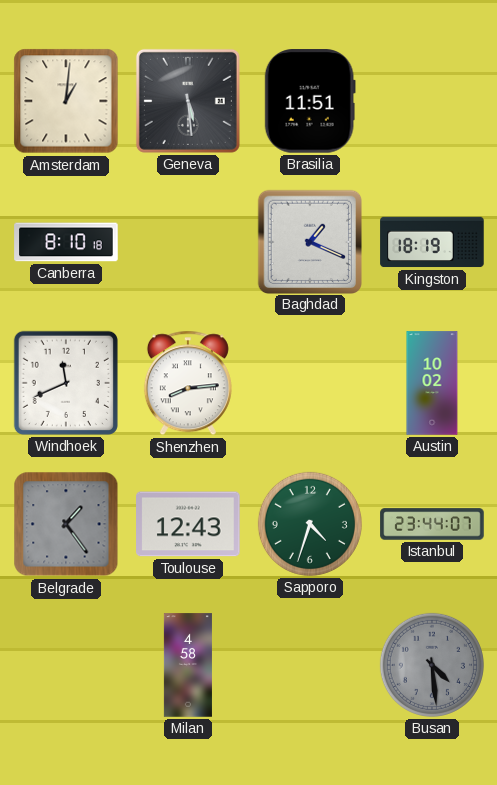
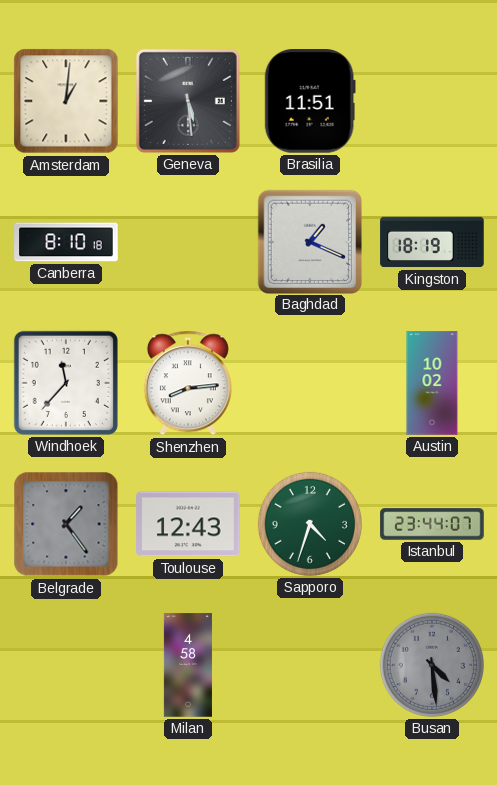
Windhoek: 11:41 -> 11:37 (66, 383)
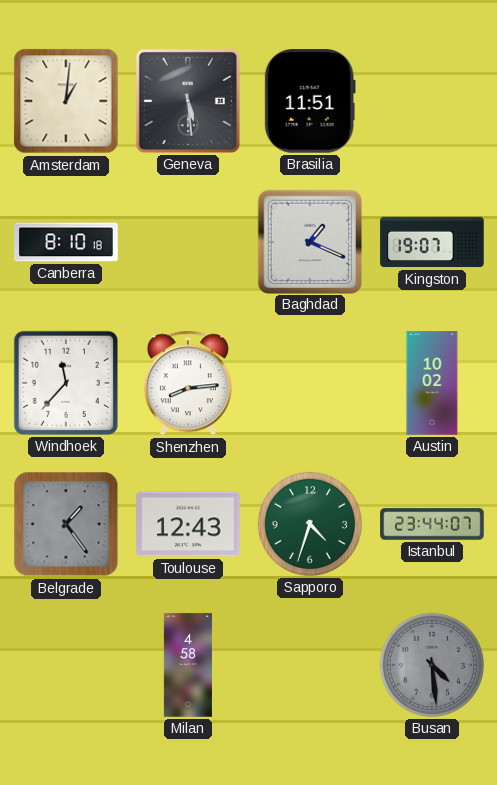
Kingston: 18:19 -> 19:07 (432, 242)
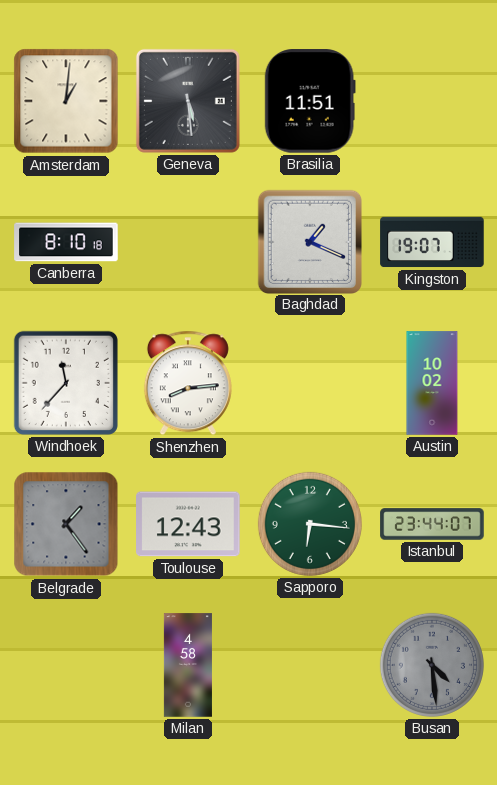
Sapporo: 4:33 -> 6:16 (310, 524)
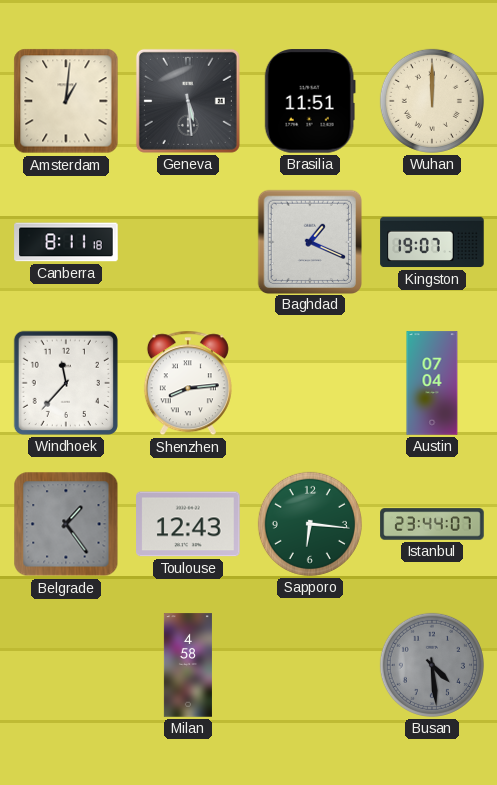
Wuhan: none -> 12:00 (432, 101)
Canberra: 8:10 -> 8:11 (66, 242)
Austin: 10:02 -> 07:04 (432, 383)
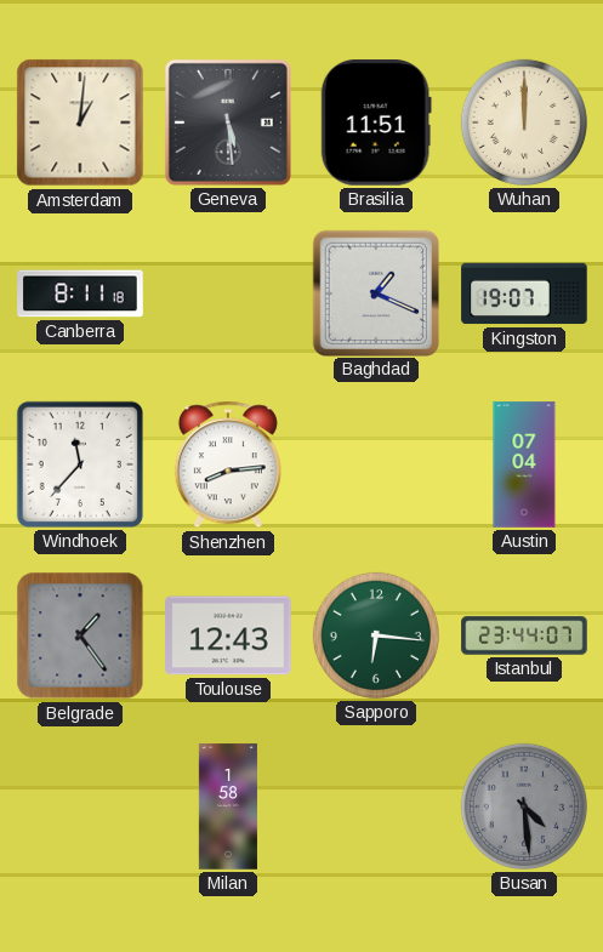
Milan: 4:58 -> 1:58 (228, 806)
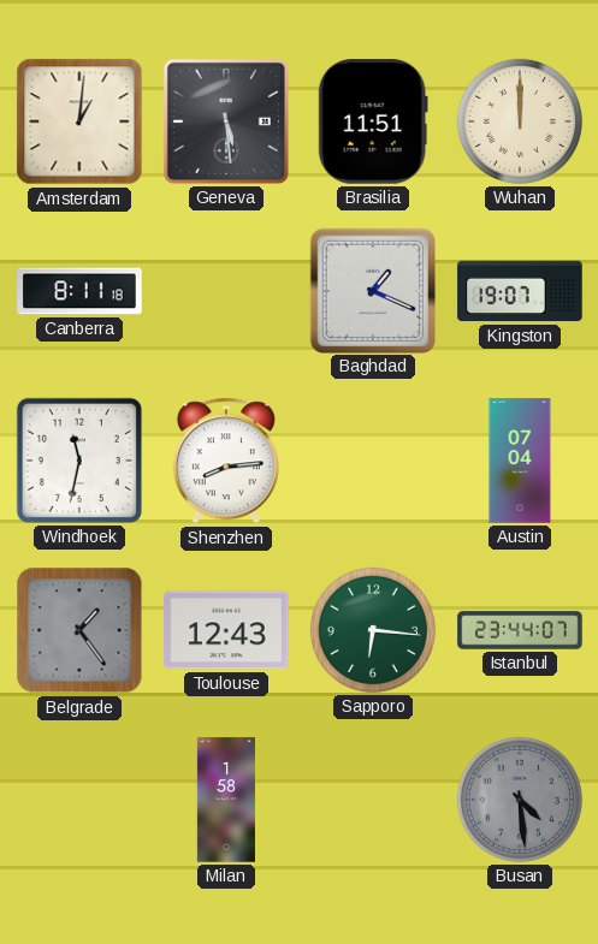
Windhoek: 11:37 -> 11:32 (79, 461)
